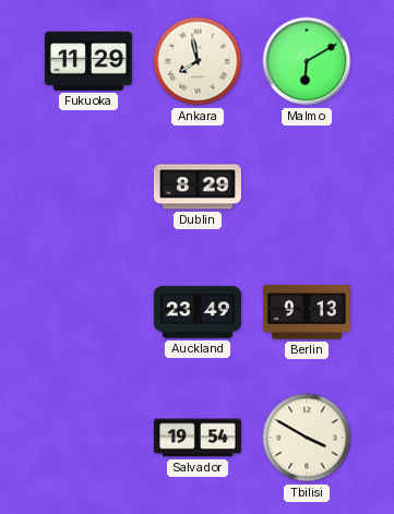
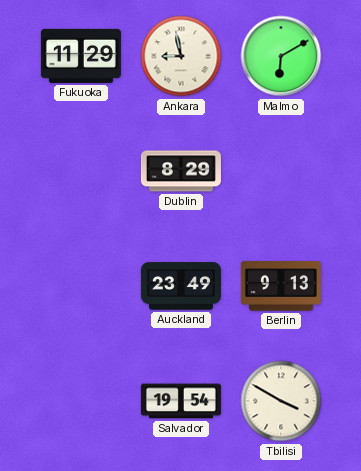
Ankara: 7:58 -> 8:58 (181, 56)
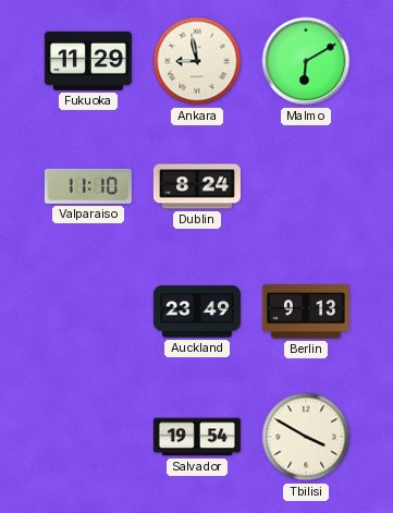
Valparaiso: none -> 11:10 (88, 186)
Dublin: 8:29 -> 8:24 (197, 186)
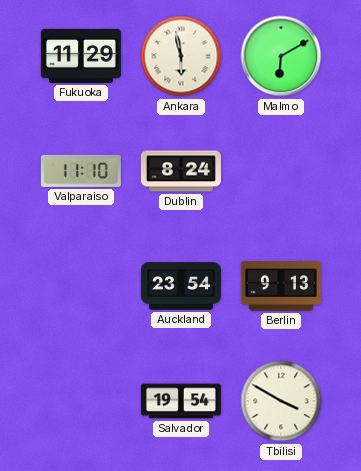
Ankara: 8:58 -> 5:58 (181, 56)
Auckland: 23:49 -> 23:54 (181, 286)
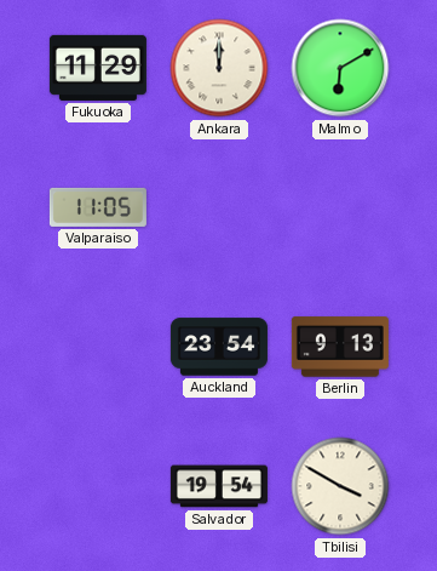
Ankara: 5:58 -> 12:00 (219, 68)
Valparaiso: 11:10 -> 11:05 (98, 207)
Dublin: 8:24 -> none (181, 171)
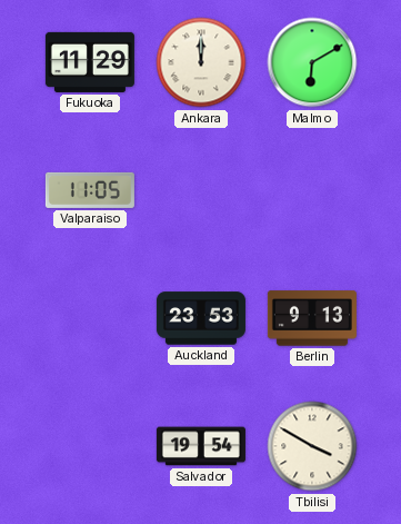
Auckland: 23:54 -> 23:53 (201, 318)
